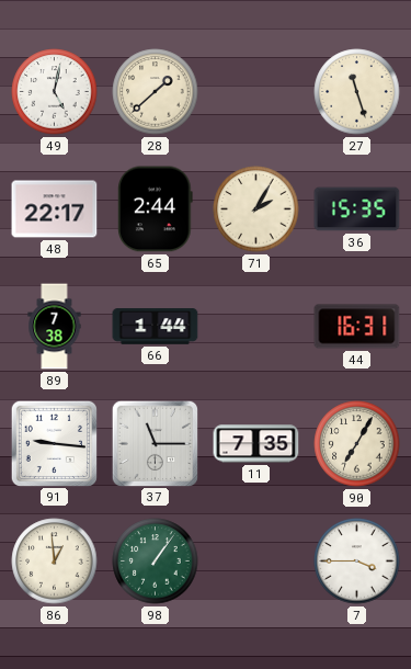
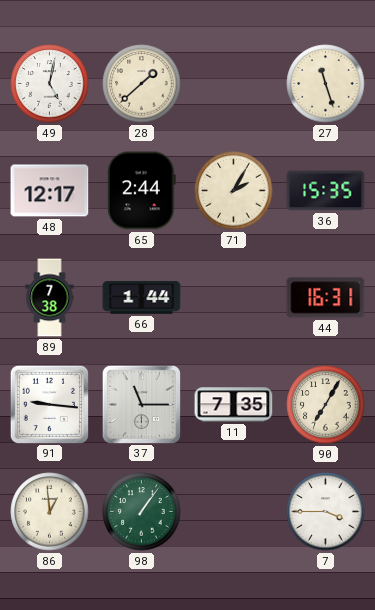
48: 22:17 -> 12:17 (50, 191)
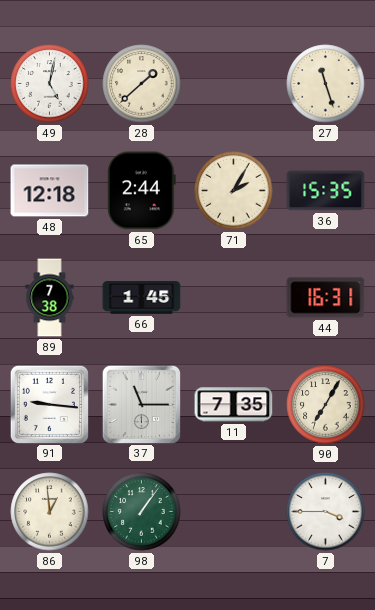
48: 12:17 -> 12:18 (50, 191)
66: 1:44 -> 1:45 (142, 298)
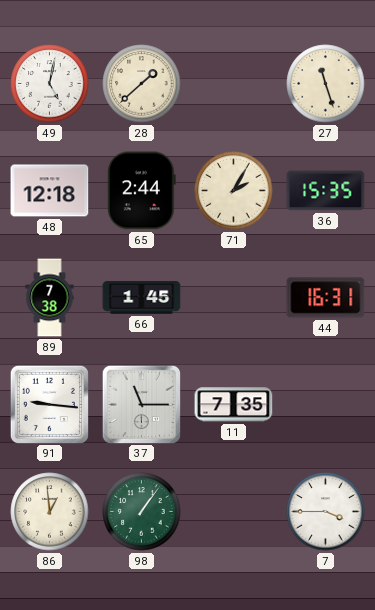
90: 7:05 -> none (326, 405)
